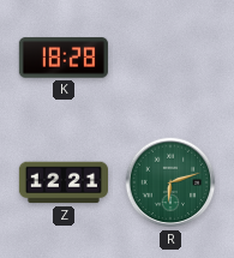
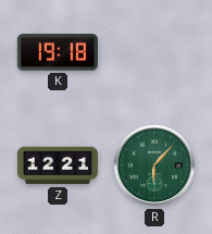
K: 18:28 -> 19:18 (58, 52)
R: 6:12 -> 6:07 (154, 165)
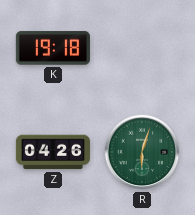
Z: 12:21 -> 04:26 (53, 152)
R: 6:07 -> 6:03 (142, 152)
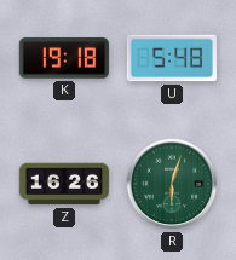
U: none -> 5:48 (172, 58)
Z: 04:26 -> 16:26 (64, 184)
